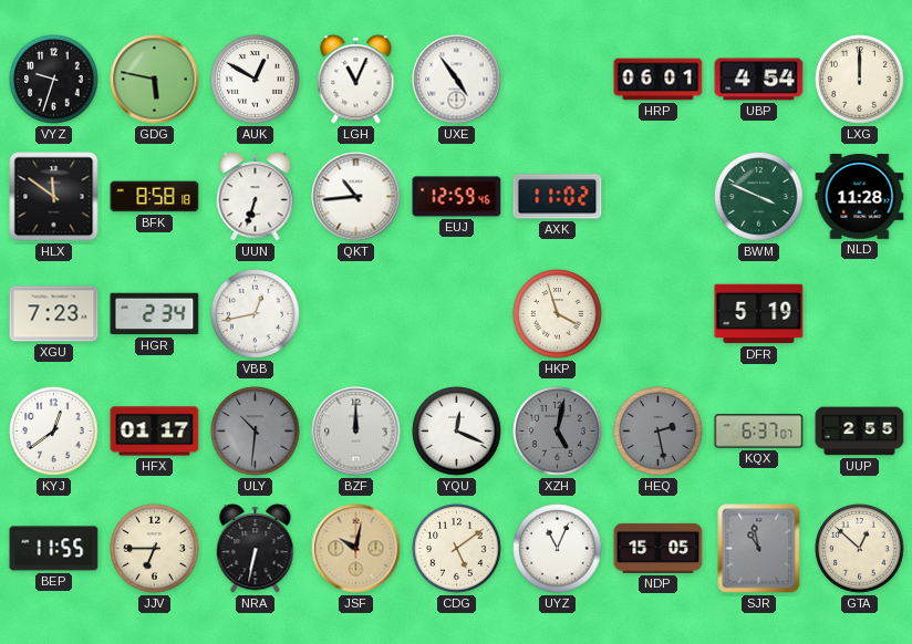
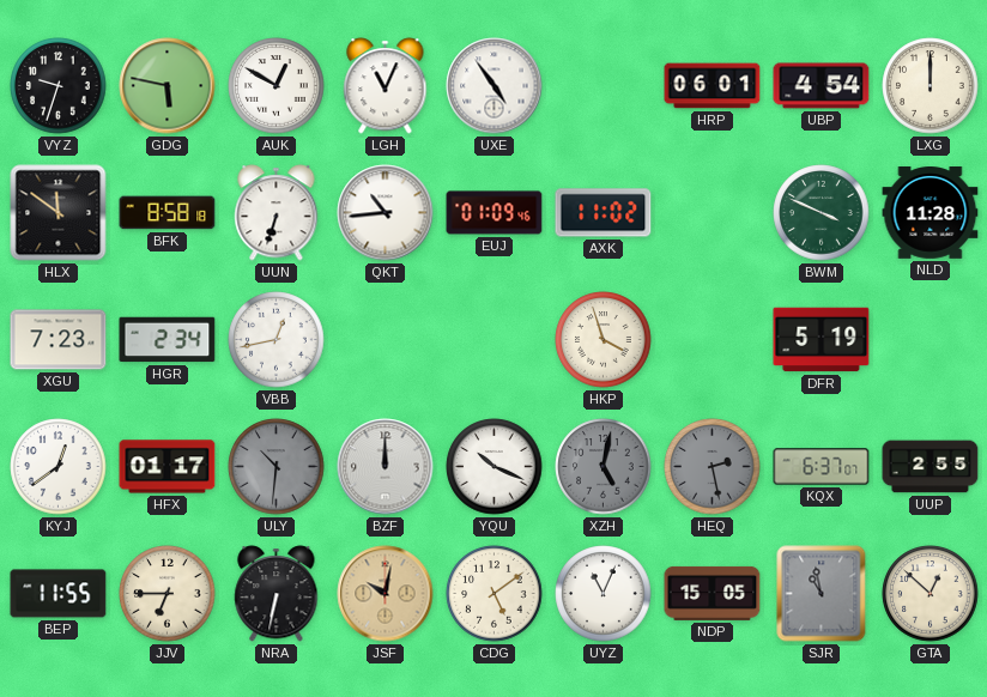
EUJ: 12:59 -> 01:09 (495, 213)
YQU: 12:19 -> 10:19 (495, 467)
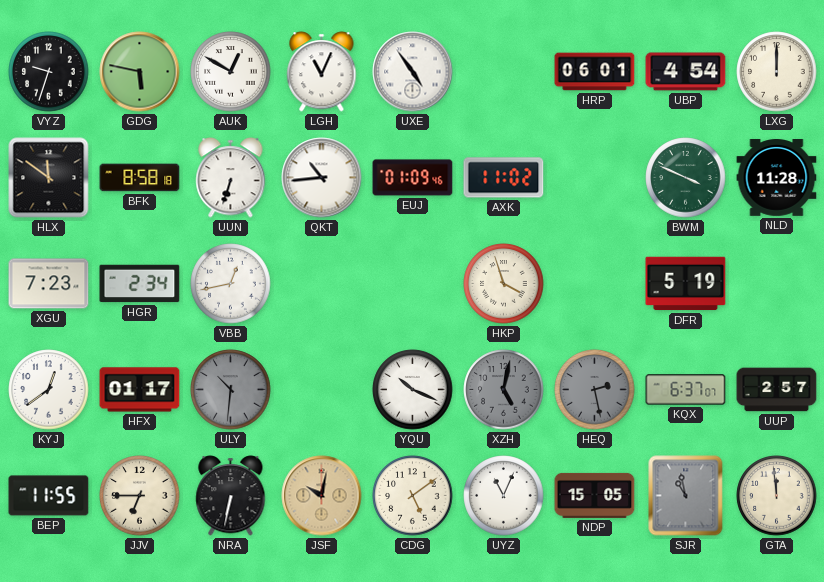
BZF: 12:00 -> none (386, 467)
UUP: 2:55 -> 2:57 (777, 390)
GTA: 12:52 -> 11:59 (777, 496)
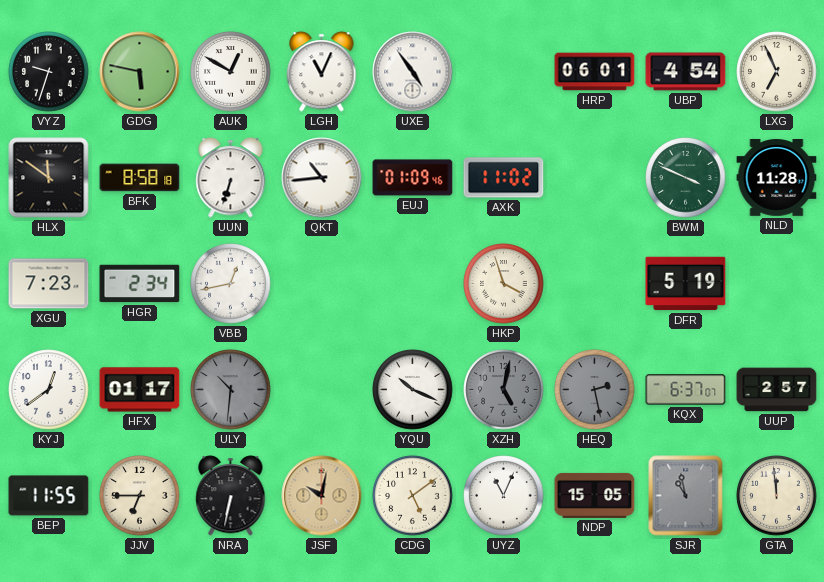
LXG: 12:00 -> 6:56 (777, 72)
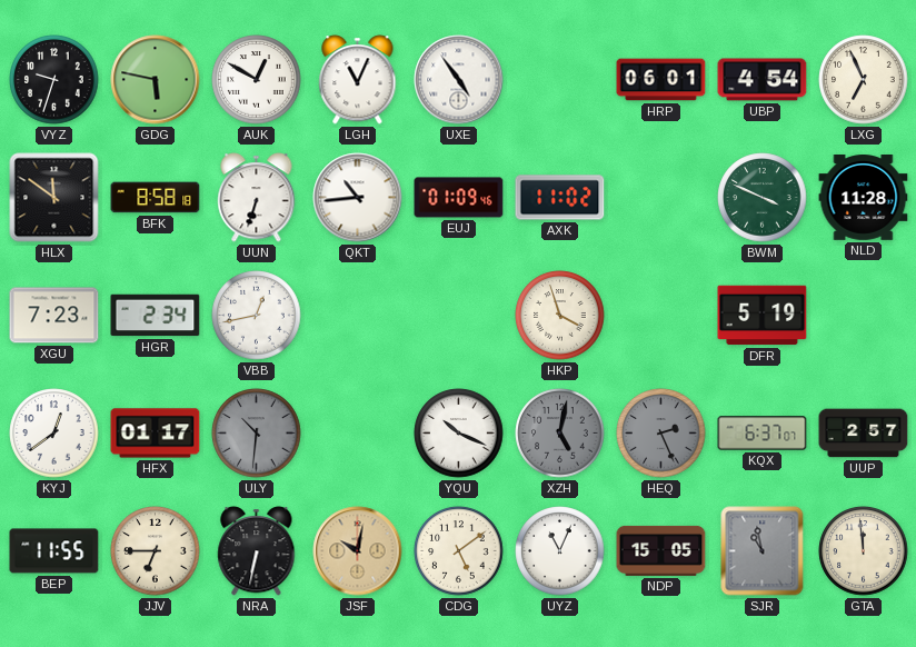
HEQ: 2:28 -> 2:26 (661, 434)
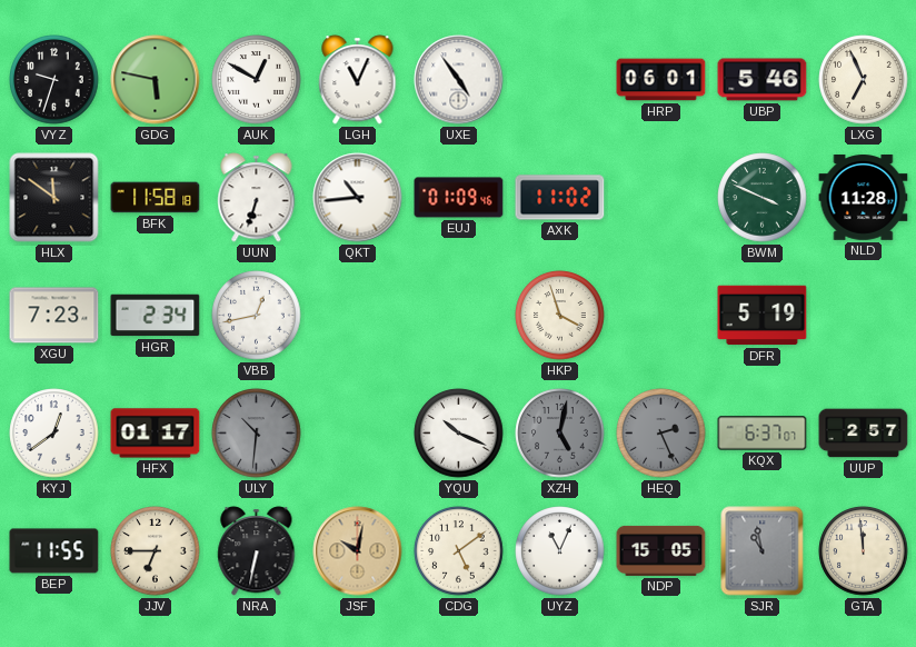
UBP: 4:54 -> 5:46 (763, 80)
BFK: 8:58 -> 11:58 (156, 198)
